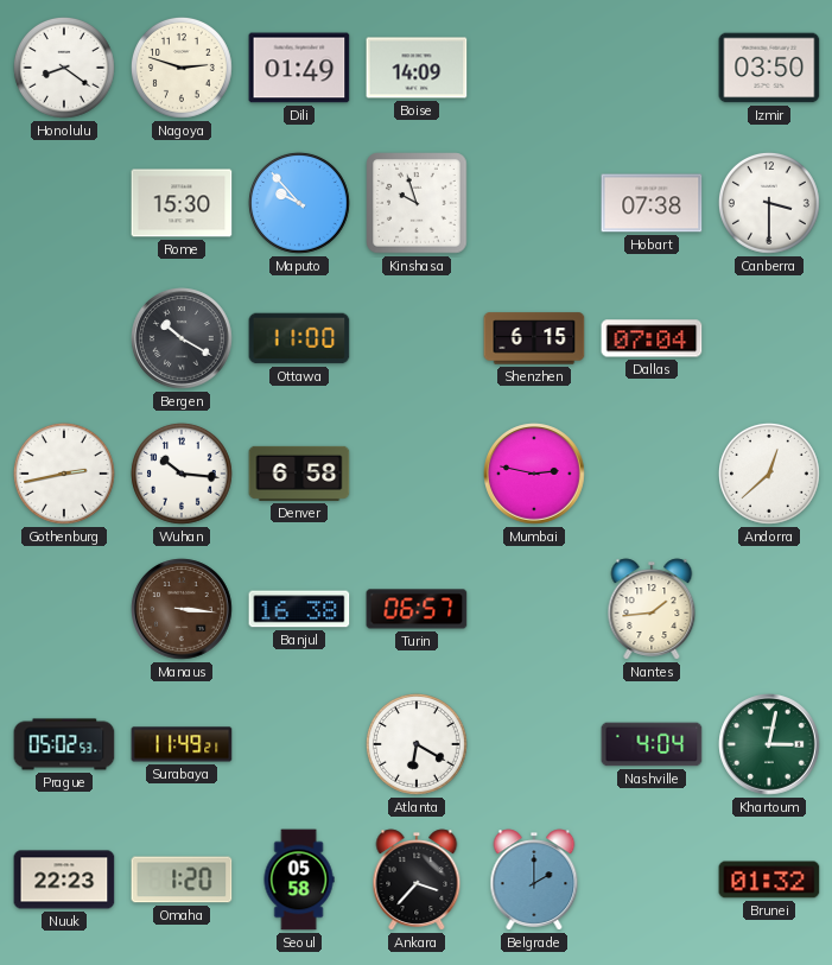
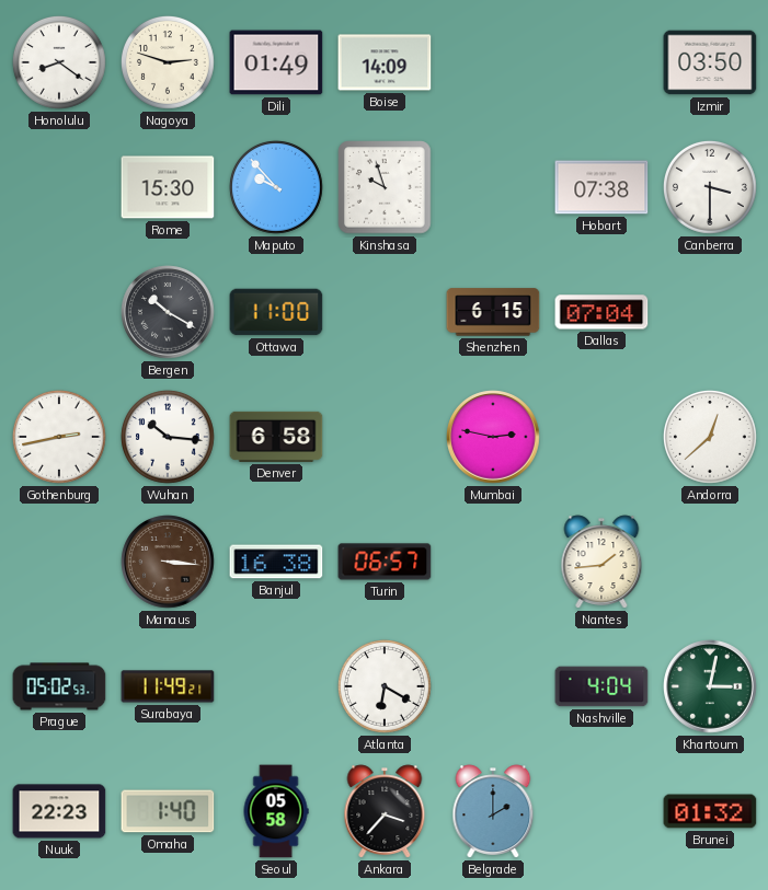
Omaha: 1:20 -> 1:40 (168, 811)
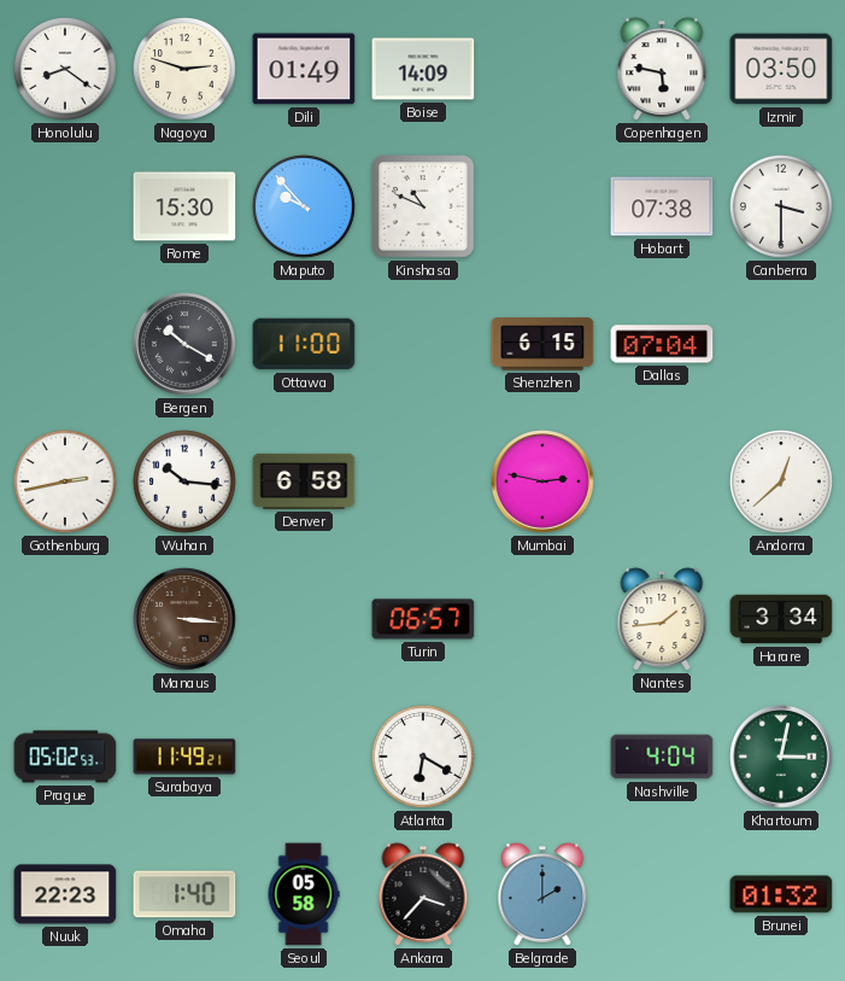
Copenhagen: none -> 5:47 (662, 69)
Kinshasa: 9:57 -> 10:49 (423, 206)
Banjul: 16:38 -> none (276, 562)
Harare: none -> 3:34 (781, 619)
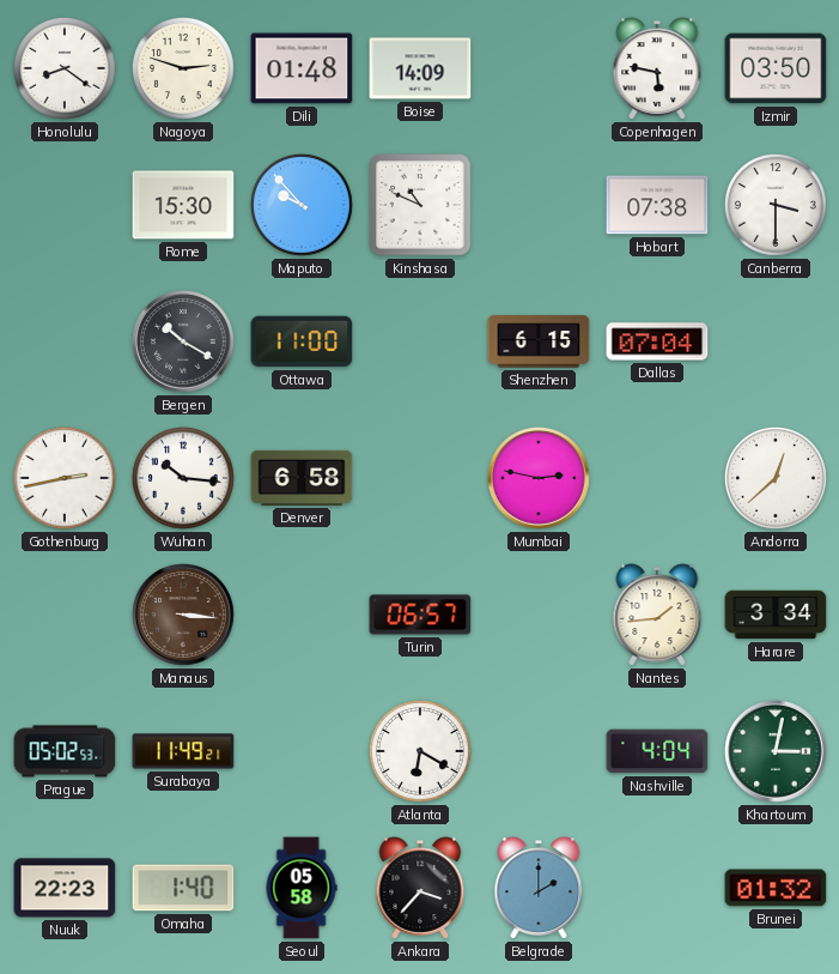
Dili: 01:49 -> 01:48 (302, 68)
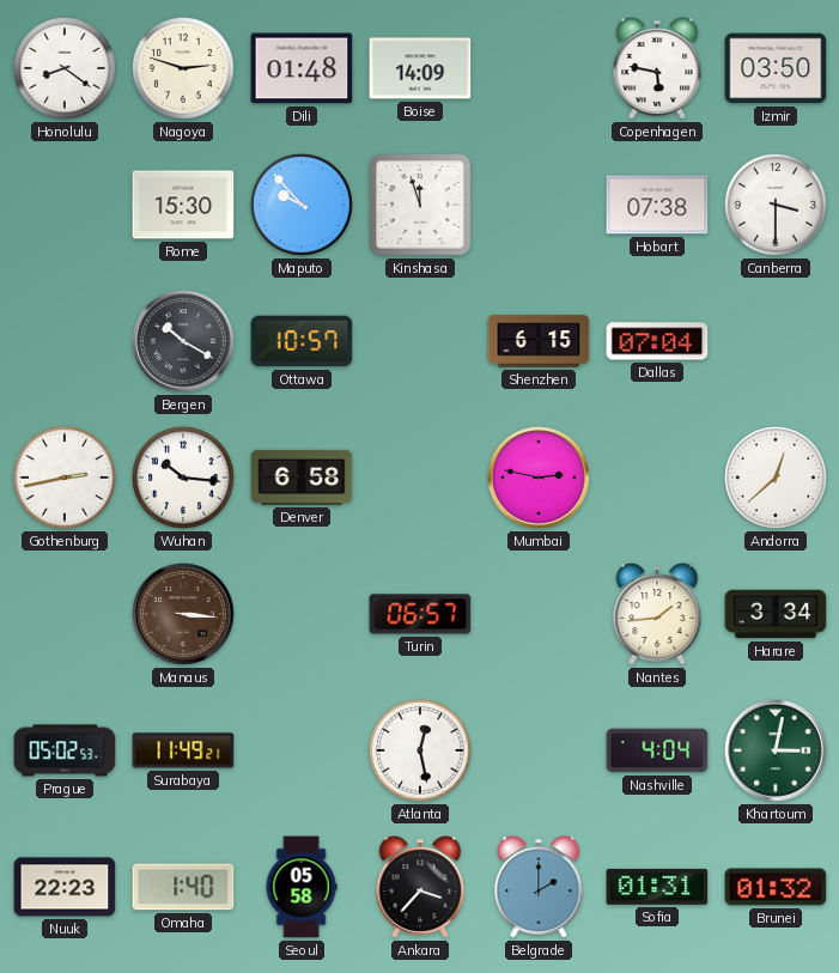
Kinshasa: 10:49 -> 11:57 (420, 205)
Ottawa: 11:00 -> 10:57 (302, 341)
Atlanta: 6:20 -> 12:28 (420, 750)
Sofia: none -> 01:31 (657, 887)
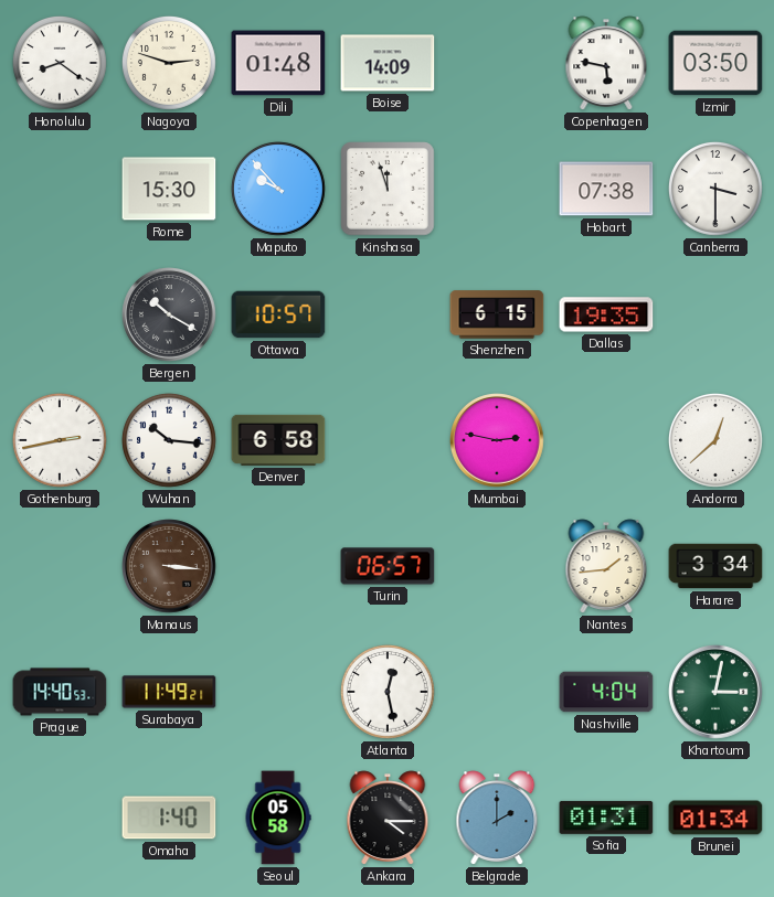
Dallas: 07:04 -> 19:35 (606, 314)
Prague: 05:02 -> 14:40 (60, 692)
Nuuk: 22:23 -> none (65, 887)
Ankara: 3:37 -> 4:15 (388, 818)
Brunei: 01:32 -> 01:34 (715, 818)
